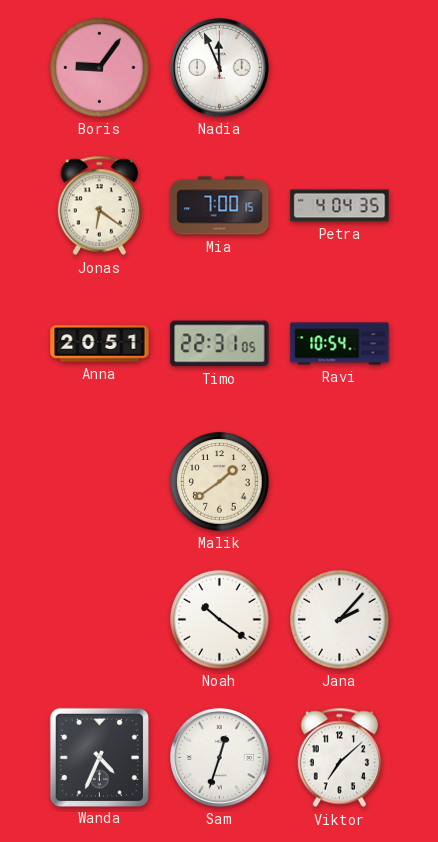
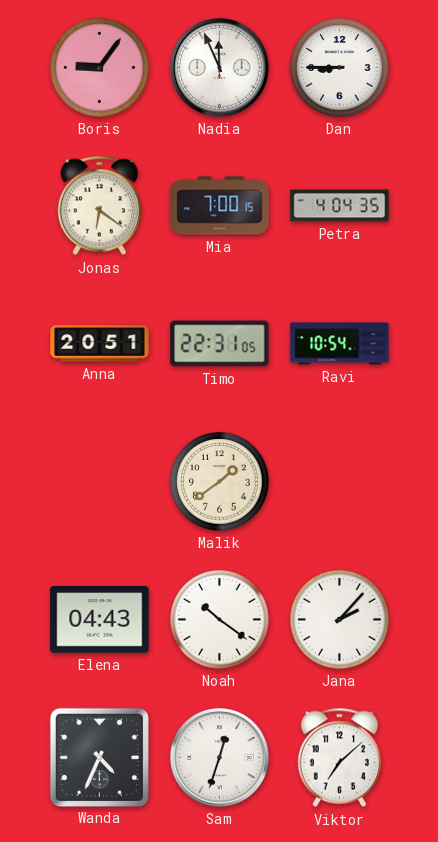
Dan: none -> 8:45 (340, 68)
Elena: none -> 04:43 (100, 620)
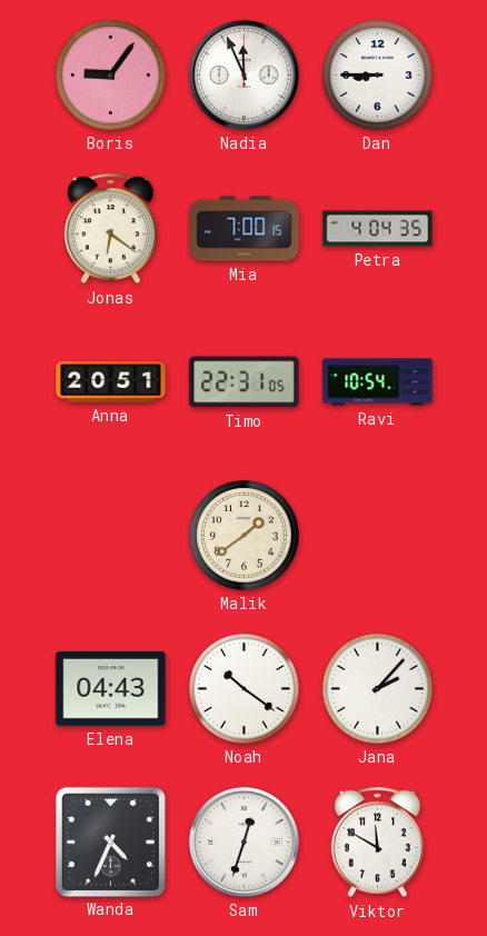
Viktor: 7:08 -> 11:50 (377, 843)
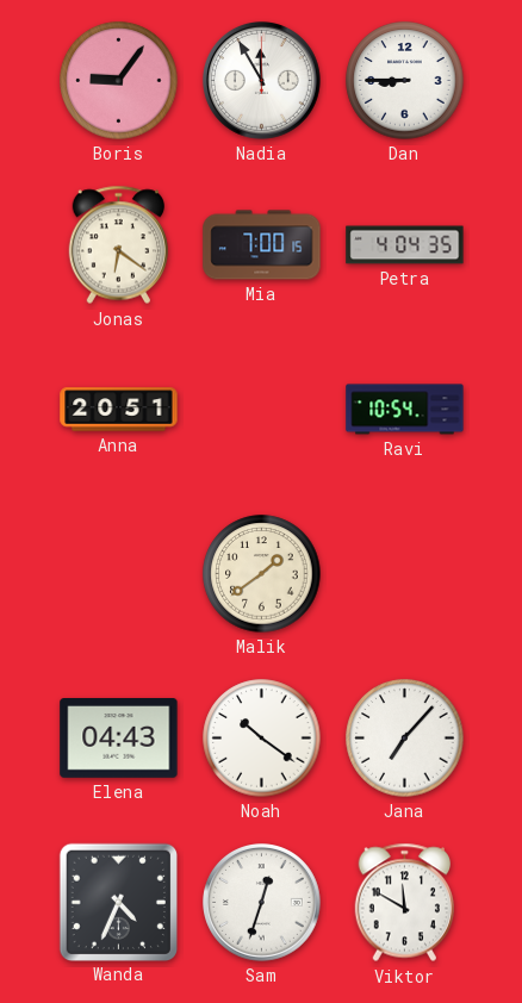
Nadia: 11:56 -> 11:55 (262, 81)
Timo: 22:31 -> none (245, 382)
Jana: 2:07 -> 7:07 (405, 739)
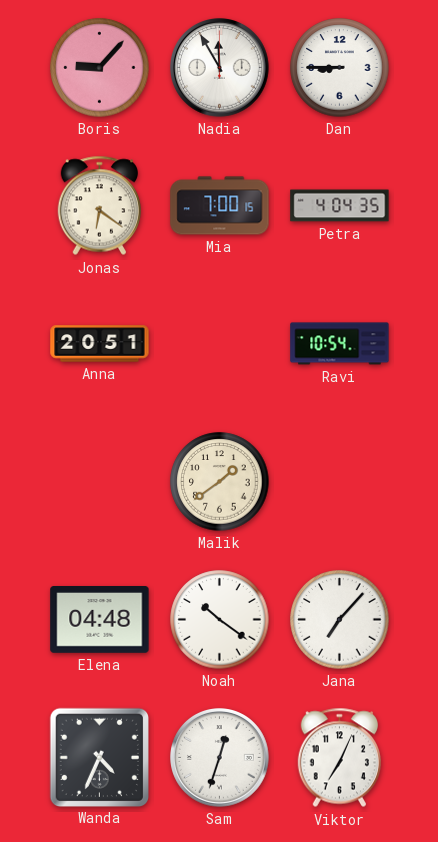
Boris: 9:06 -> 9:07 (100, 68)
Elena: 04:43 -> 04:48 (100, 620)
Viktor: 11:50 -> 7:04 (339, 758)
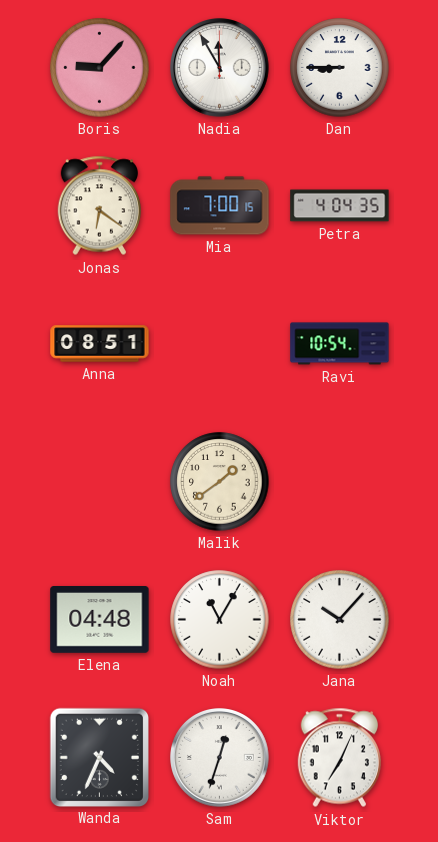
Anna: 20:51 -> 08:51 (100, 344)
Noah: 10:21 -> 11:05 (220, 620)
Jana: 7:07 -> 10:07 (340, 620)
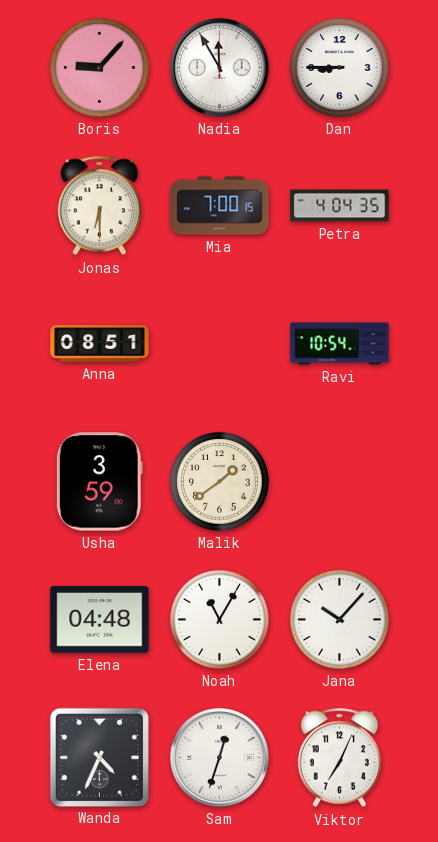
Jonas: 6:21 -> 6:30 (99, 206)
Usha: none -> 3:59 (99, 482)
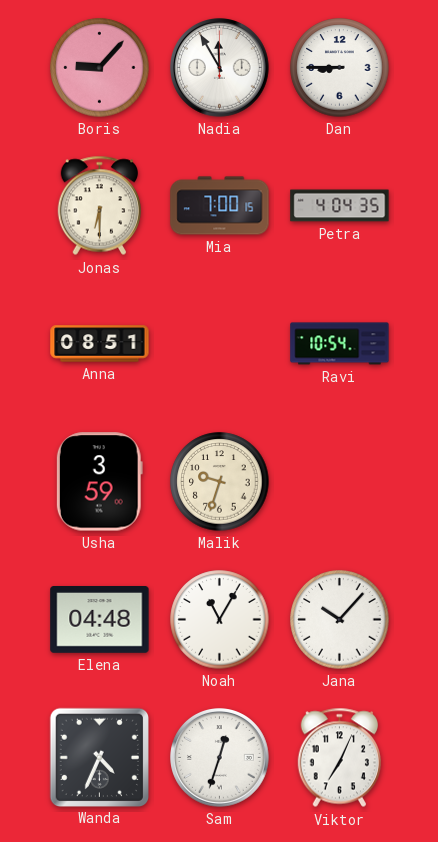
Malik: 1:39 -> 9:33 (220, 482)
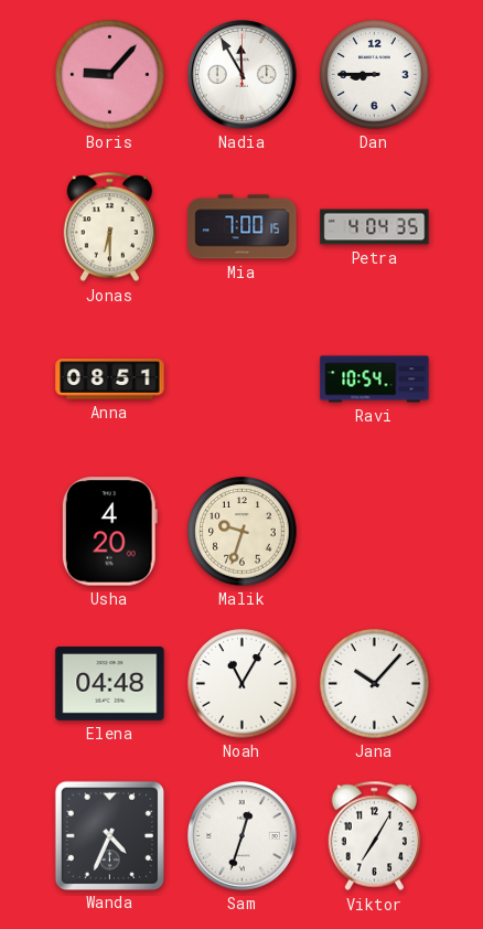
Usha: 3:59 -> 4:20 (109, 532)
Viktor: 7:04 -> 7:05 (374, 836)
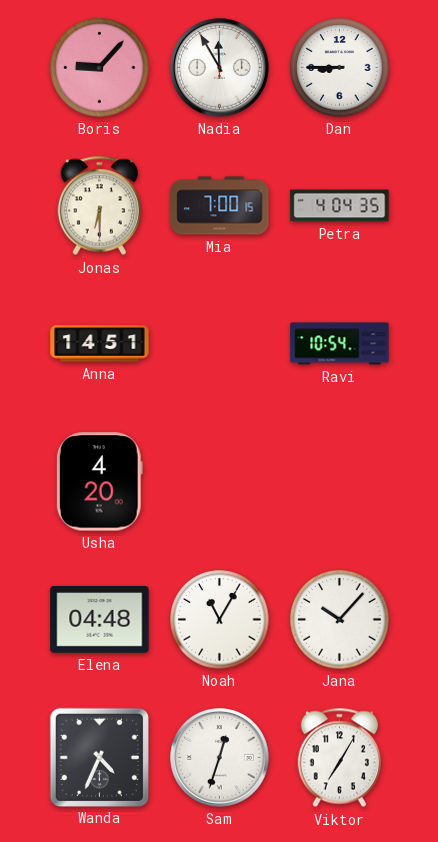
Anna: 08:51 -> 14:51 (100, 344)
Malik: 9:33 -> none (243, 532)
